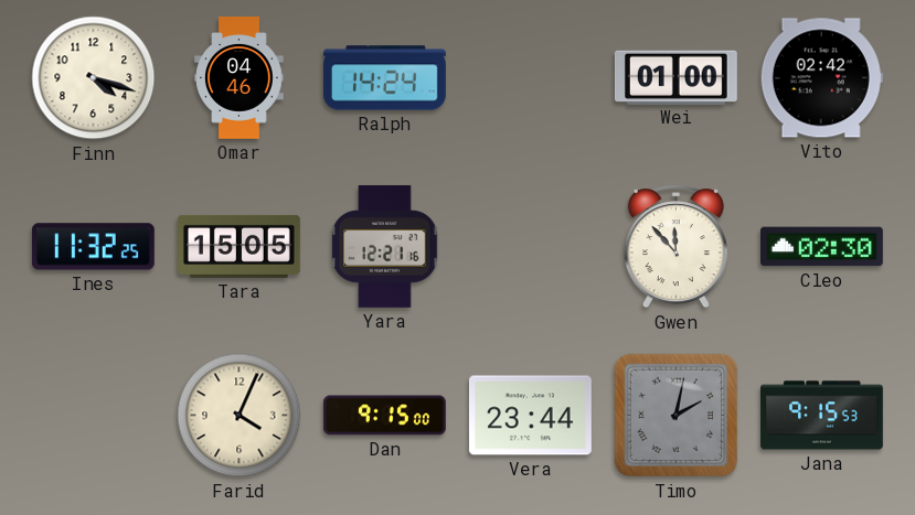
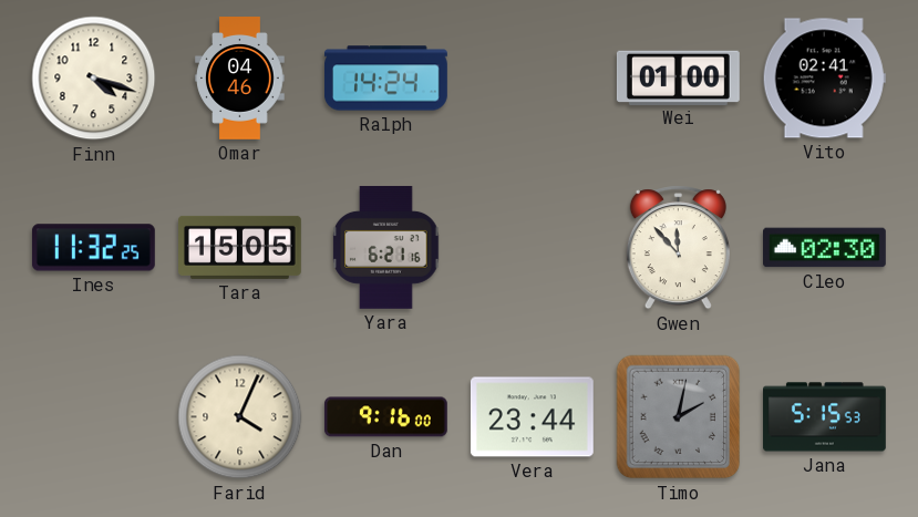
Vito: 02:42 -> 02:41 (824, 79)
Yara: 12:21 -> 6:21 (386, 247)
Dan: 9:15 -> 9:16 (385, 417)
Jana: 9:15 -> 5:15 (825, 417)
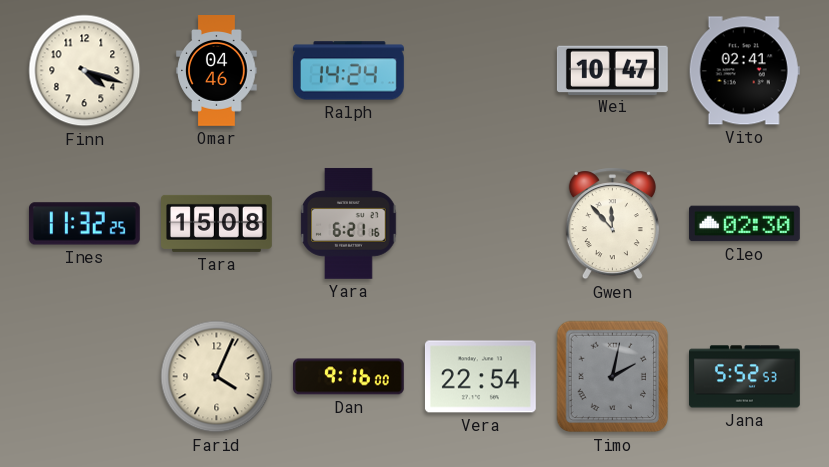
Wei: 01:00 -> 10:47 (612, 70)
Tara: 15:05 -> 15:08 (217, 223)
Vera: 23:44 -> 22:54 (480, 377)
Jana: 5:15 -> 5:52 (745, 377)
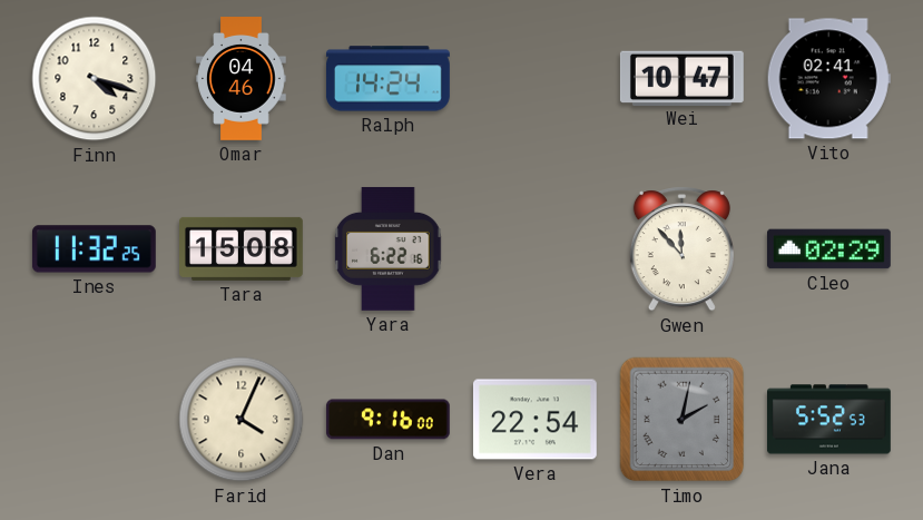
Yara: 6:21 -> 6:22 (389, 248)
Cleo: 02:30 -> 02:29 (829, 249)
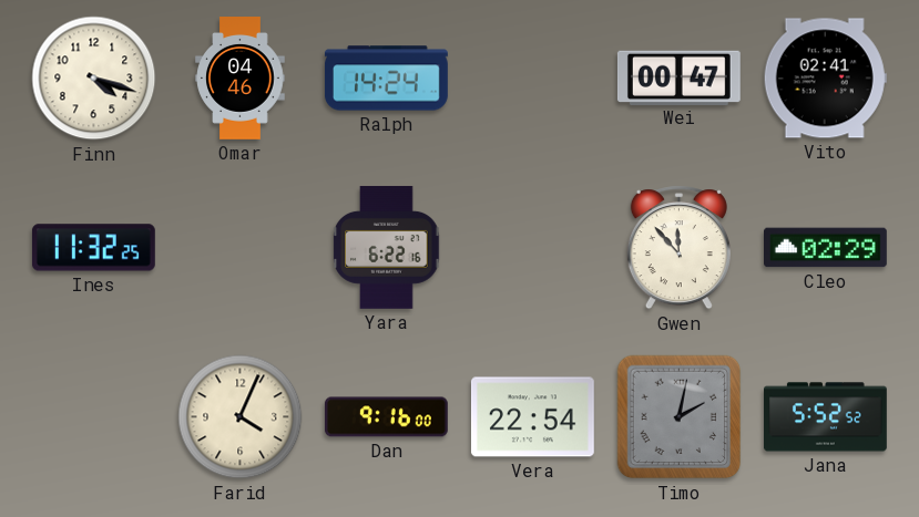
Wei: 10:47 -> 00:47 (678, 77)
Tara: 15:08 -> none (242, 248)
Jana: 5:52:53 -> 5:52:52 (826, 417)
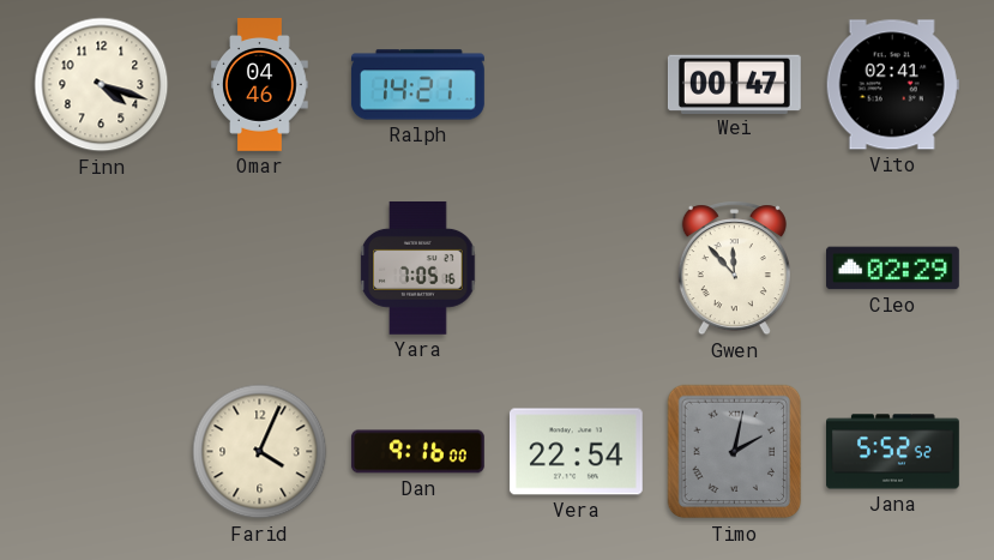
Ralph: 14:24 -> 14:21 (417, 85)
Ines: 11:32 -> none (93, 248)
Yara: 6:22 -> 7:05 (418, 267)
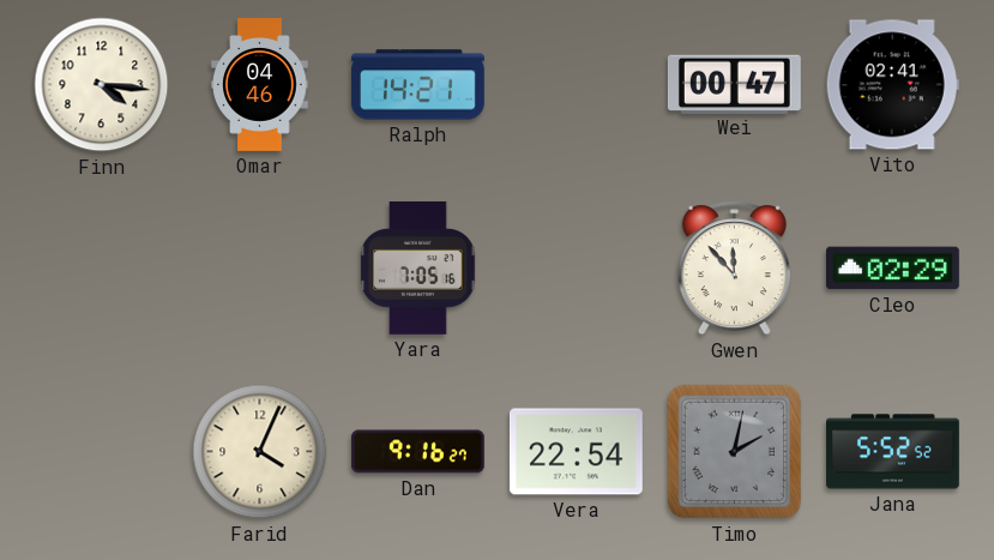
Finn: 4:18 -> 4:16 (102, 85)
Dan: 9:16:00 -> 9:16:27 (417, 452)
